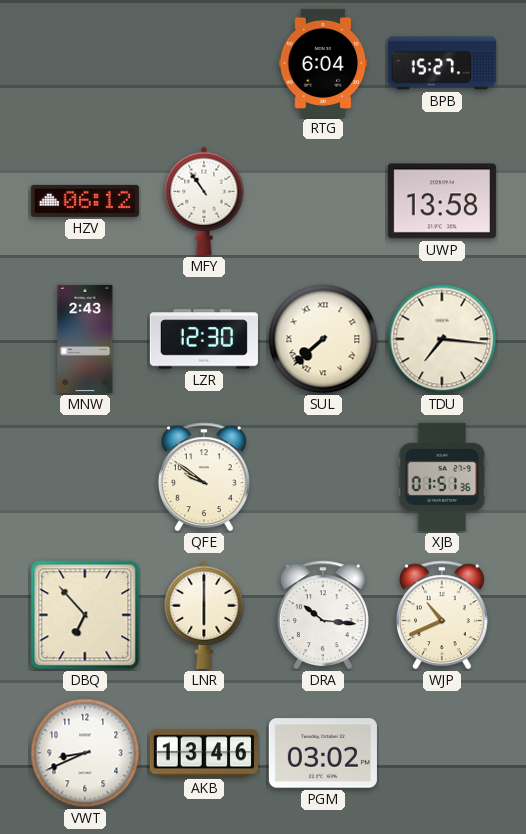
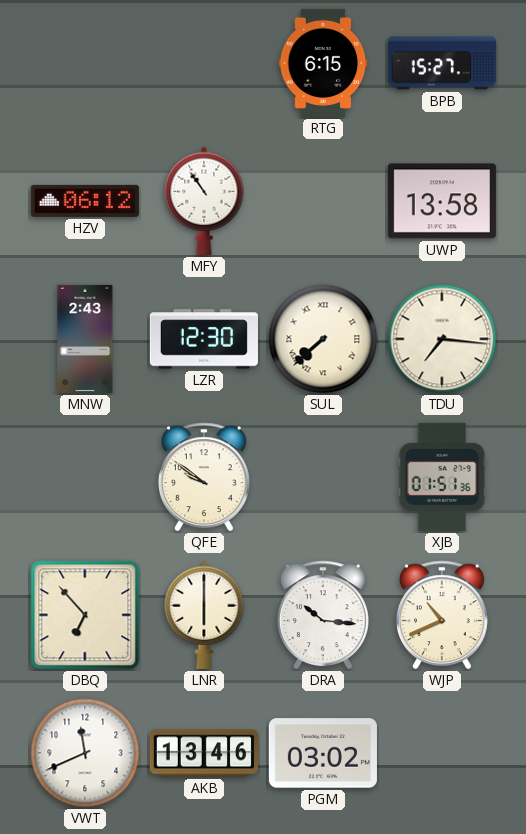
RTG: 6:04 -> 6:15 (323, 63)
VWT: 8:41 -> 11:41 (85, 753)
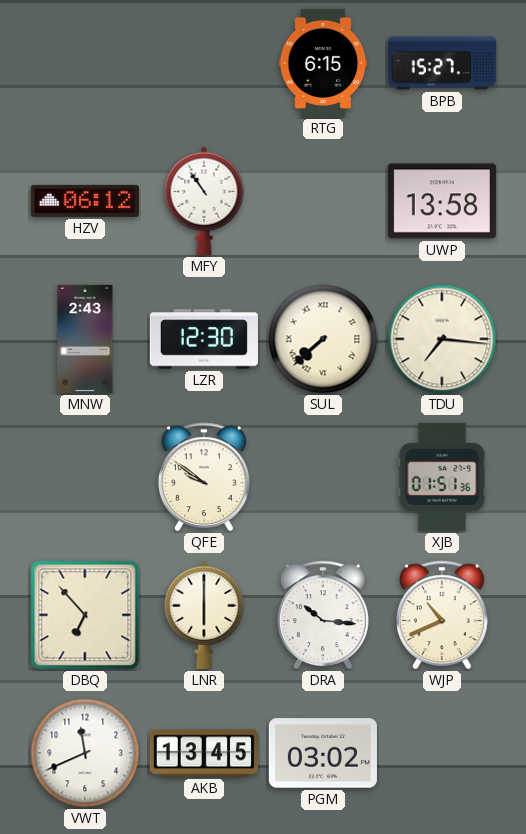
AKB: 13:46 -> 13:45 (204, 753)
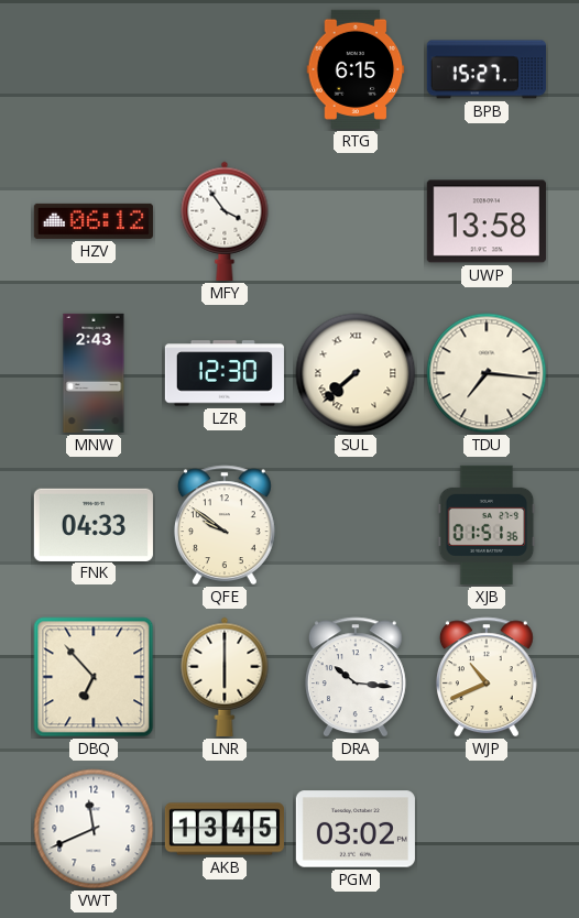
MFY: 10:54 -> 3:54 (225, 221)
FNK: none -> 04:33 (94, 524)
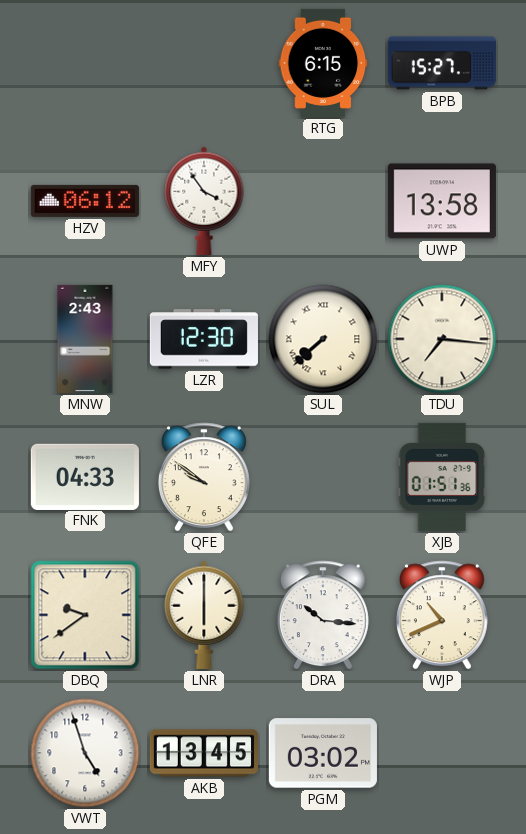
DBQ: 6:53 -> 9:39 (85, 615)
VWT: 11:41 -> 4:57 (85, 753)
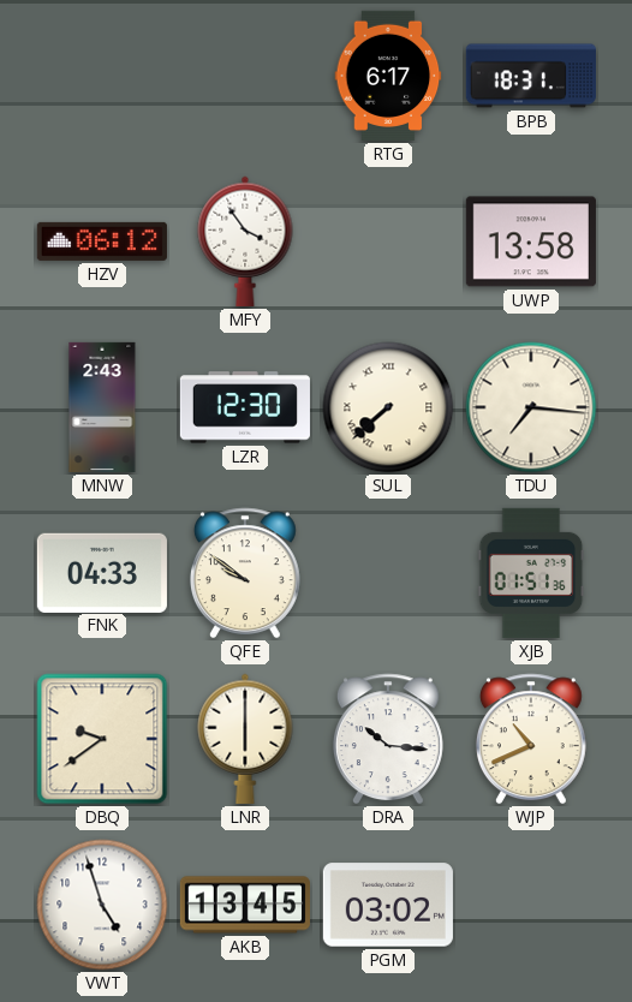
RTG: 6:15 -> 6:17 (388, 76)
BPB: 15:27 -> 18:31 (531, 76)
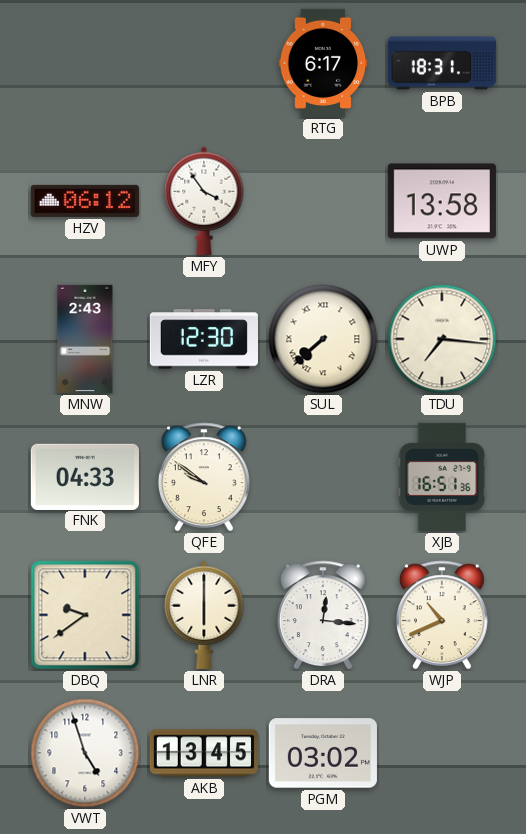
XJB: 01:51 -> 16:51 (442, 477)
DRA: 10:16 -> 12:16 (323, 615)
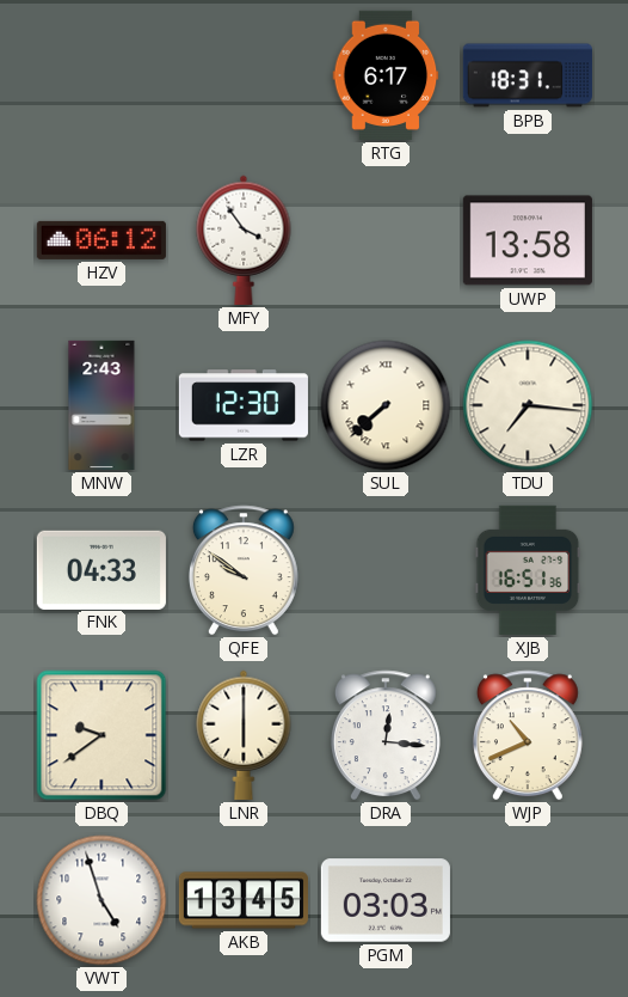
PGM: 03:02 -> 03:03 (386, 900)
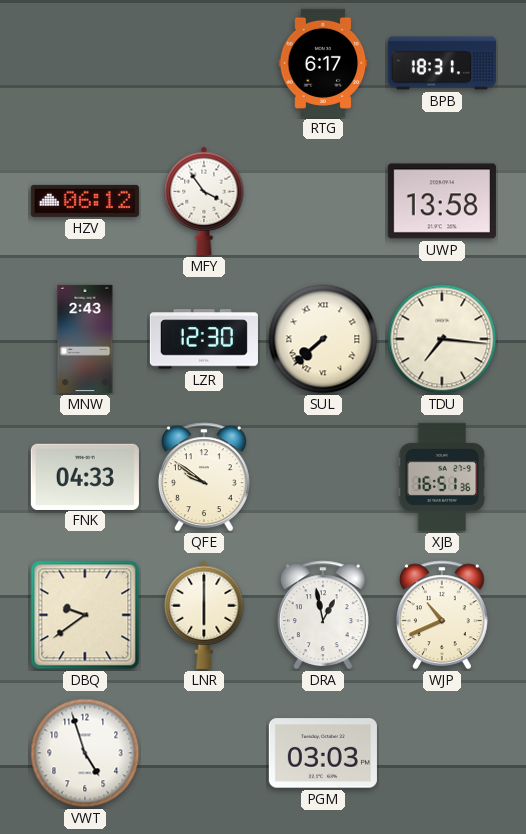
DRA: 12:16 -> 12:58 (323, 615)
AKB: 13:45 -> none (244, 900)
